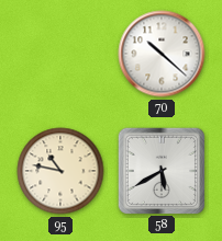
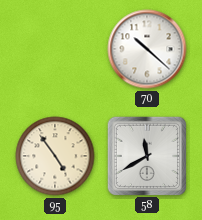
95: 10:47 -> 4:54 (55, 156)
58: 5:40 -> 11:40 (147, 155)
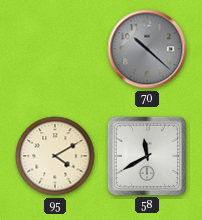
70 dial: white -> grey (147, 49)
95: 4:54 -> 4:10 (55, 156)
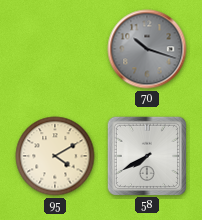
70: 10:22 -> 10:18 (147, 49)
58: 11:40 -> 7:40 (147, 155)
